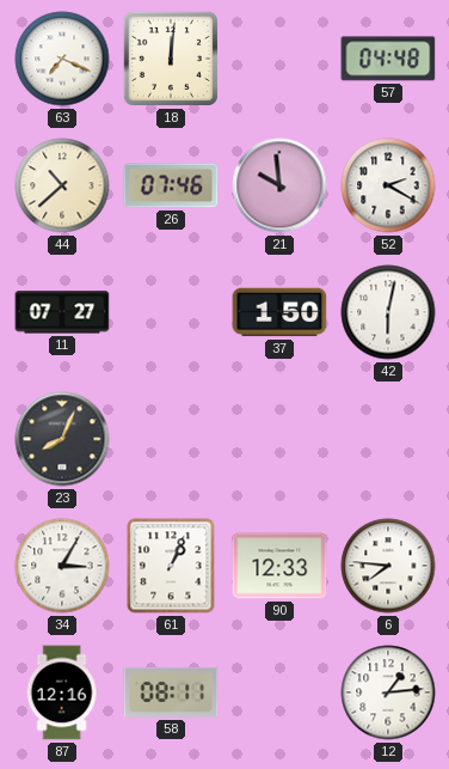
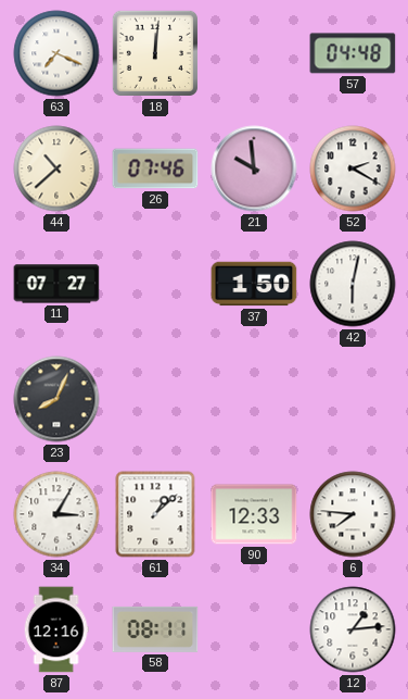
61: 1:04 -> 1:08 (155, 514)
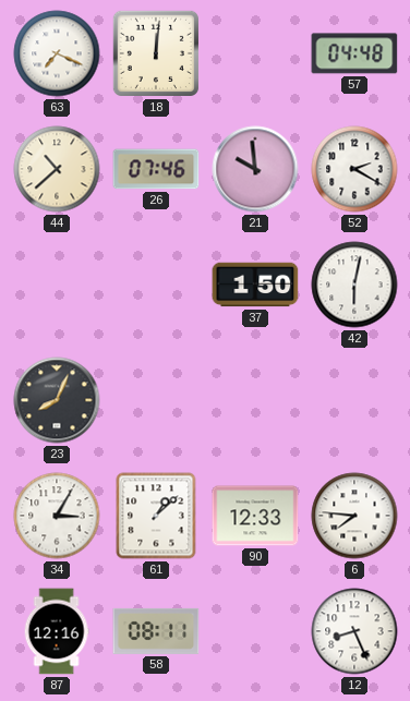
11: 07:27 -> none (56, 284)
12: 1:14 -> 8:26 (354, 631)
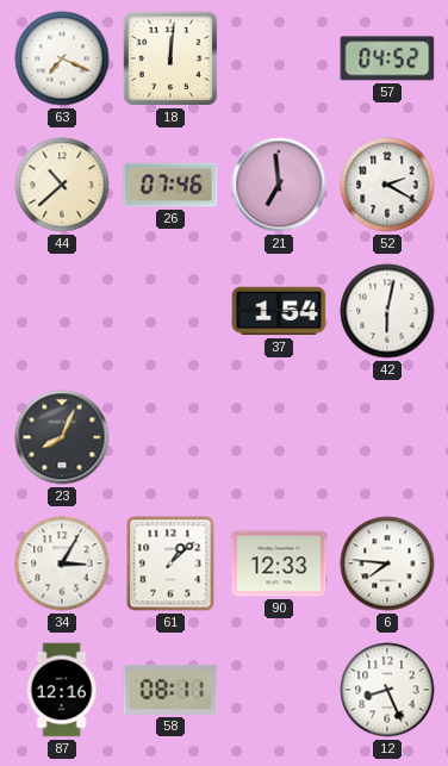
57: 04:48 -> 04:52 (387, 58)
21: 9:59 -> 6:59 (279, 185)
37: 1:50 -> 1:54 (279, 311)
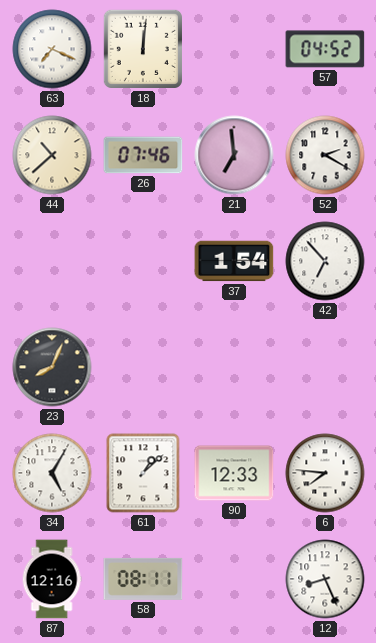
42: 6:02 -> 6:53 (325, 261)
34: 3:05 -> 5:05 (52, 473)
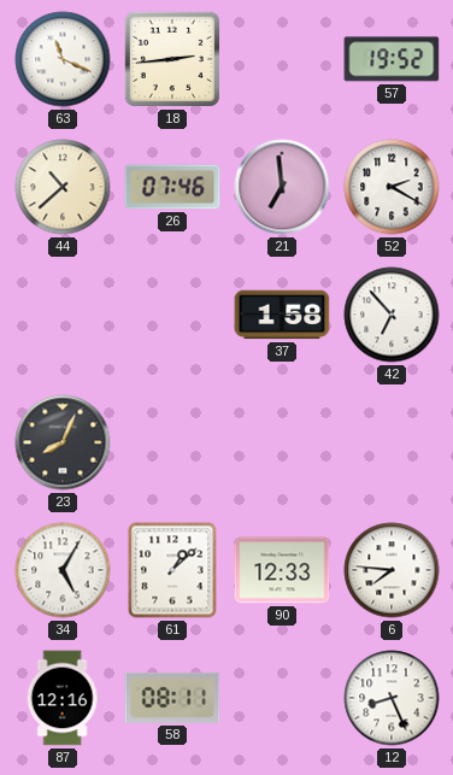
63: 7:19 -> 11:19 (63, 59)
18: 12:01 -> 2:44 (172, 59)
57: 04:52 -> 19:52 (392, 59)
37: 1:54 -> 1:58 (282, 315)
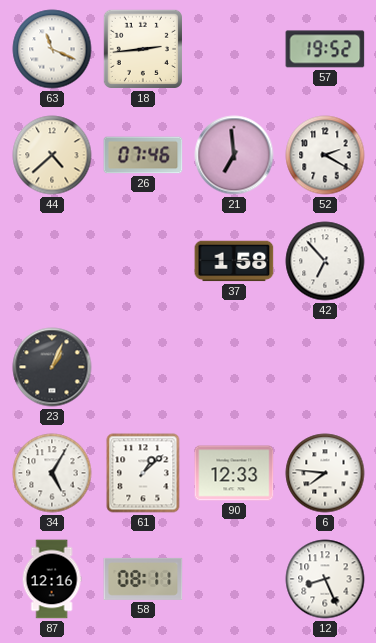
44: 10:38 -> 4:38 (52, 155)
23: 8:04 -> 1:04 (52, 367)
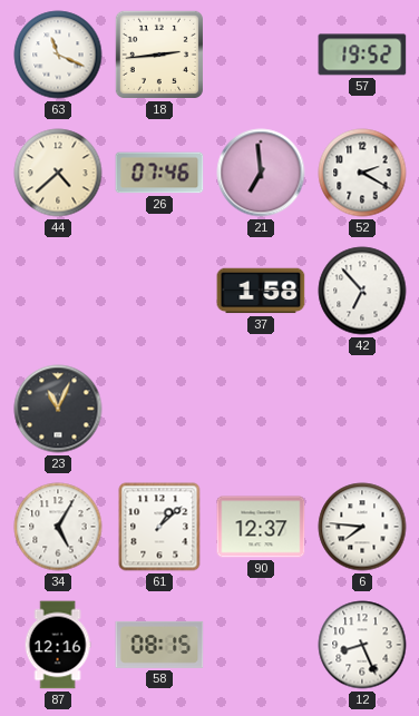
23: 1:04 -> 11:04 (58, 409)
90: 12:33 -> 12:37 (261, 527)
58: 08:11 -> 08:15 (159, 645)
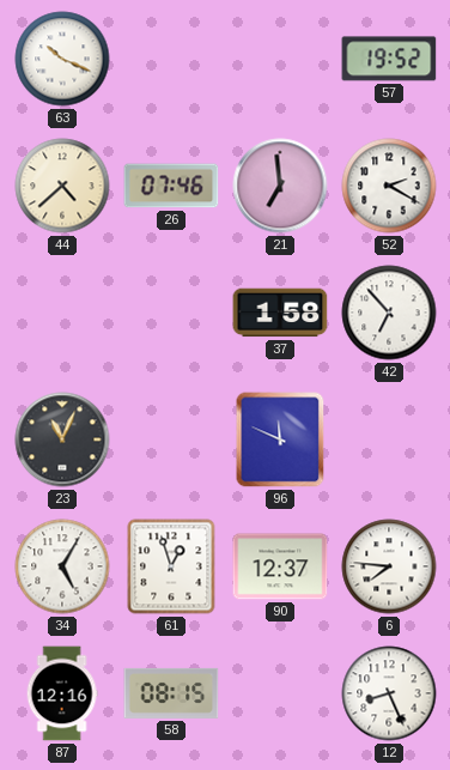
63: 11:19 -> 10:19 (62, 59)
18: 2:44 -> none (159, 55)
96: none -> 11:49 (280, 439)
61: 1:08 -> 12:57 (171, 566)
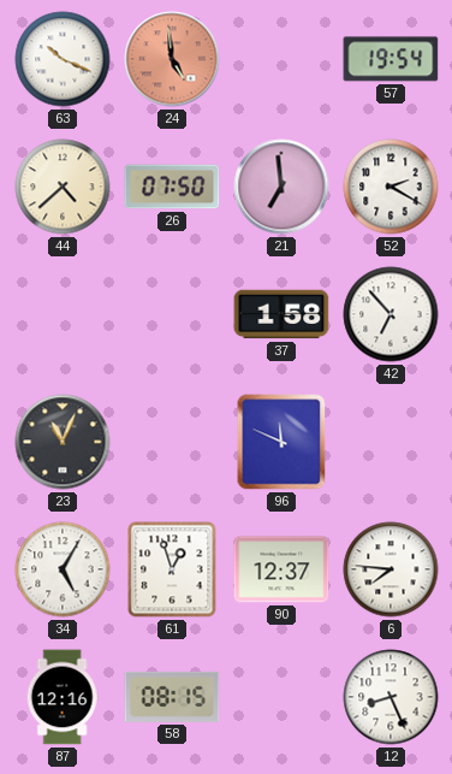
24: none -> 4:59 (172, 59)
57: 19:52 -> 19:54 (391, 59)
26: 07:46 -> 07:50 (172, 187)
